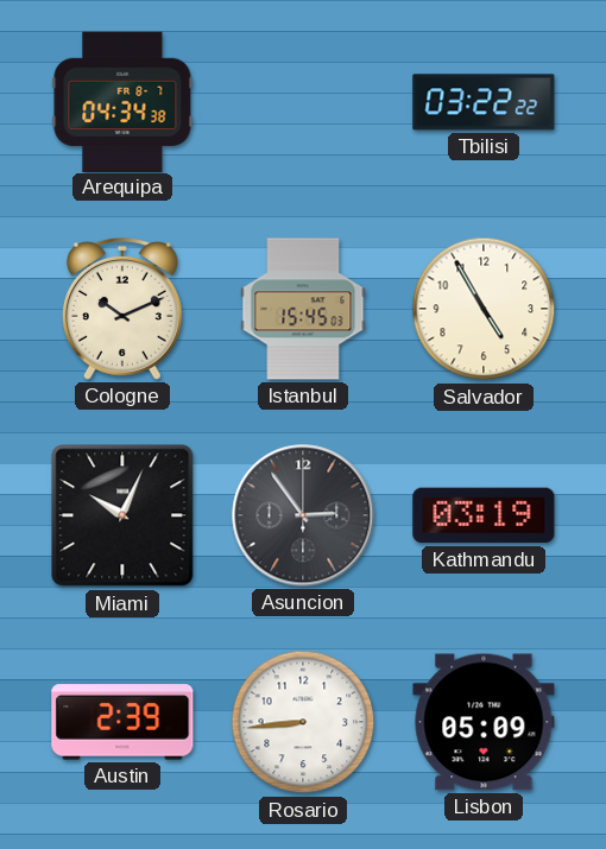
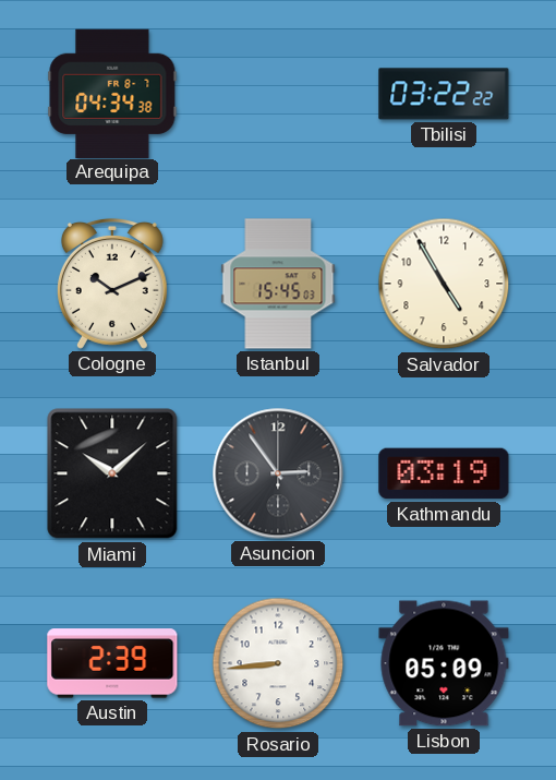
Miami: 10:04 -> 10:08 (112, 473)
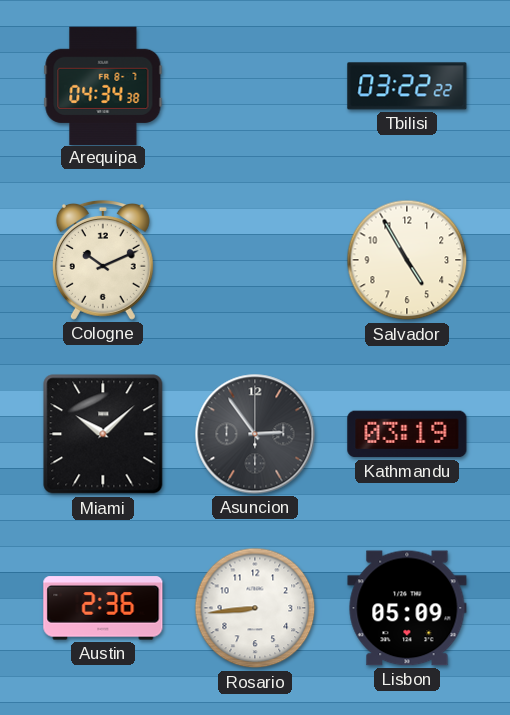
Istanbul: 15:45 -> none (278, 284)
Austin: 2:39 -> 2:36 (103, 608)
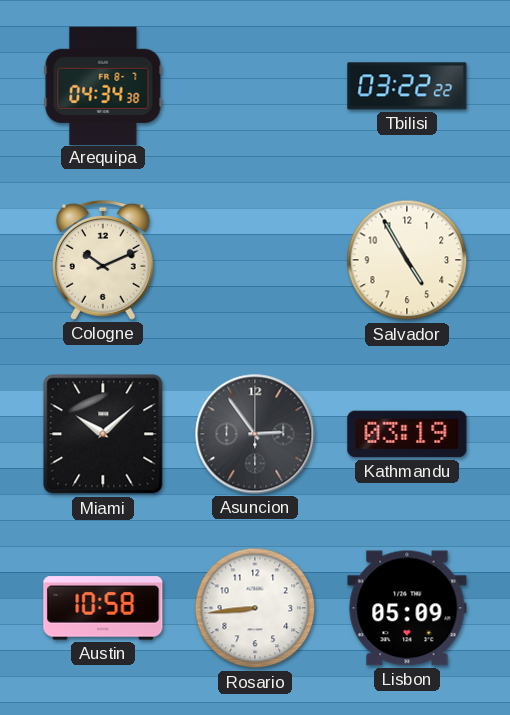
Austin: 2:36 -> 10:58 (103, 608)
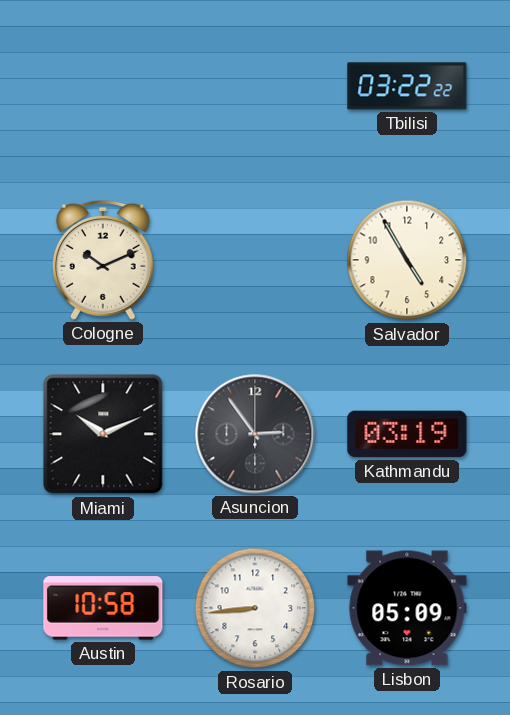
Arequipa: 04:34 -> none (103, 85)
Miami: 10:08 -> 10:11 (103, 434)
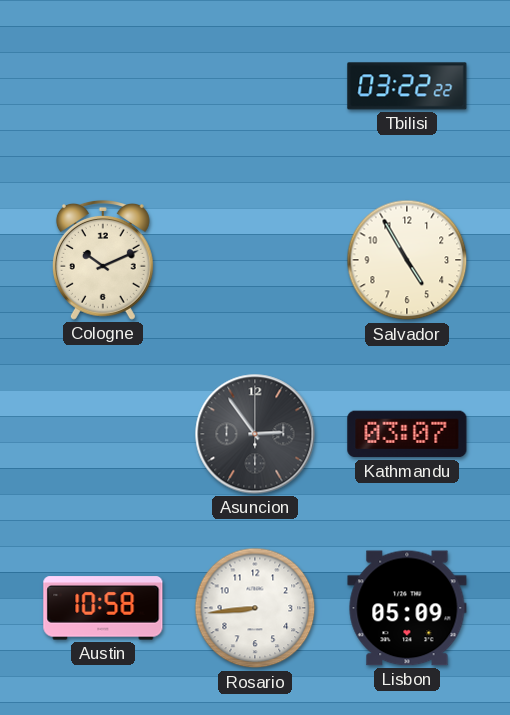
Miami: 10:11 -> none (103, 434)
Kathmandu: 03:19 -> 03:07 (407, 434)
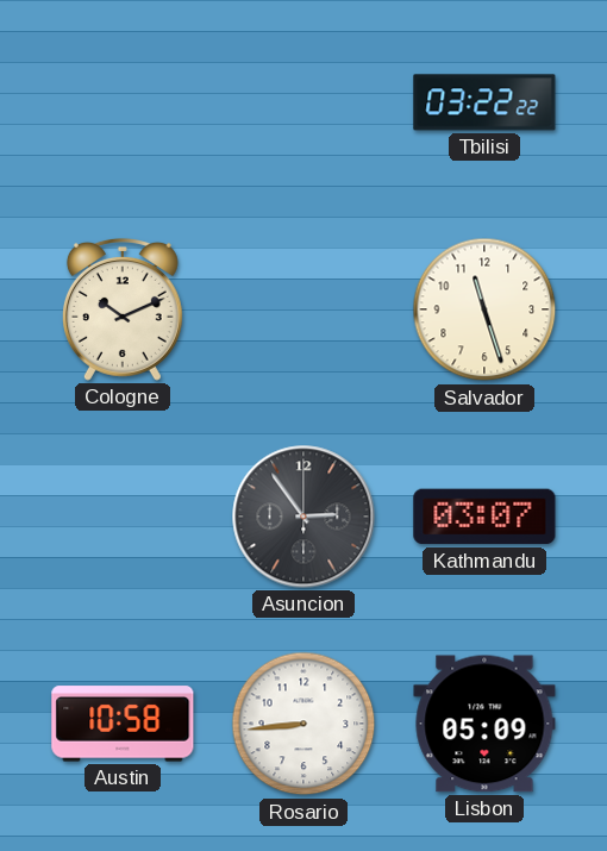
Salvador: 4:55 -> 11:27 (484, 309)
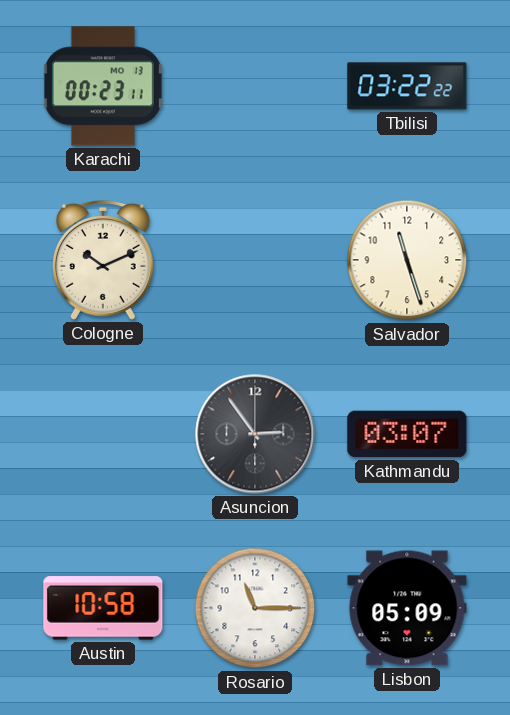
Karachi: none -> 00:23 (103, 86)
Rosario: 8:44 -> 11:15 (255, 608)
